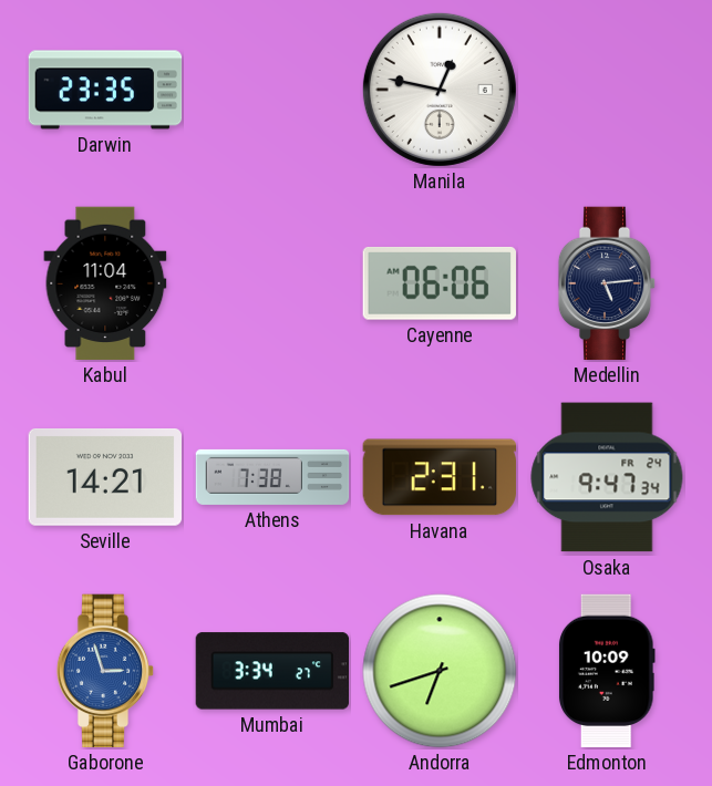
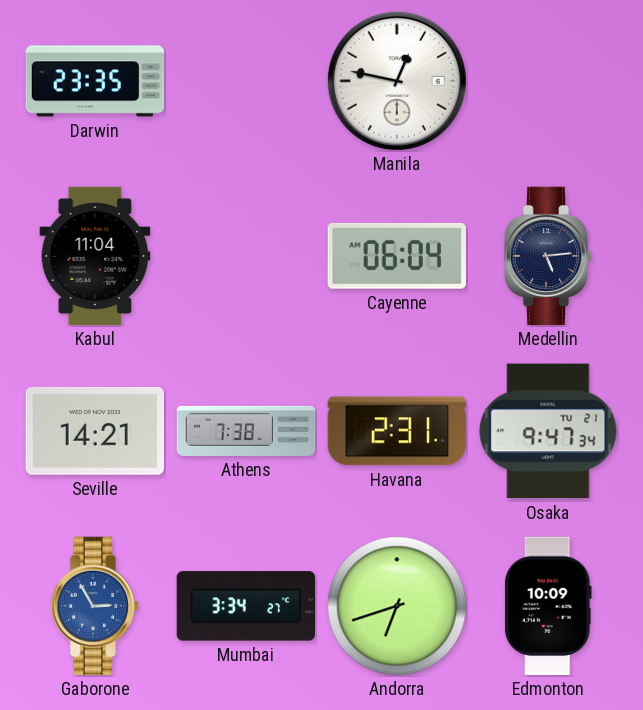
Cayenne: 06:06 -> 06:04 (397, 256)
Osaka date: FR 24 -> TU 21 (548, 431)
Gaborone: 2:57 -> 2:55 (95, 606)
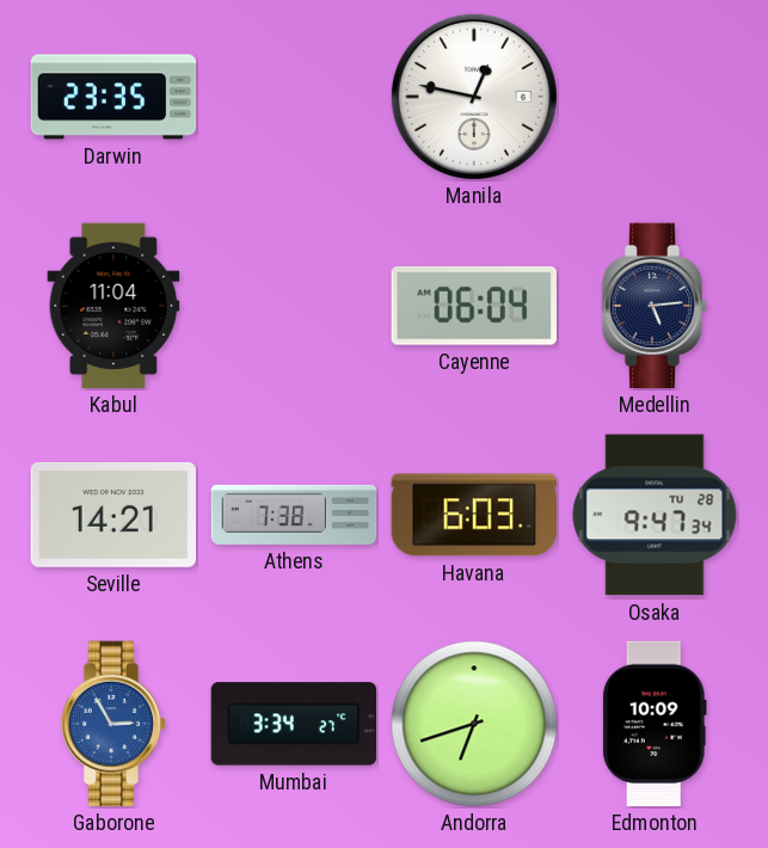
Havana: 2:31 -> 6:03 (473, 515)
Osaka date: TU 21 -> TU 28 (655, 515)
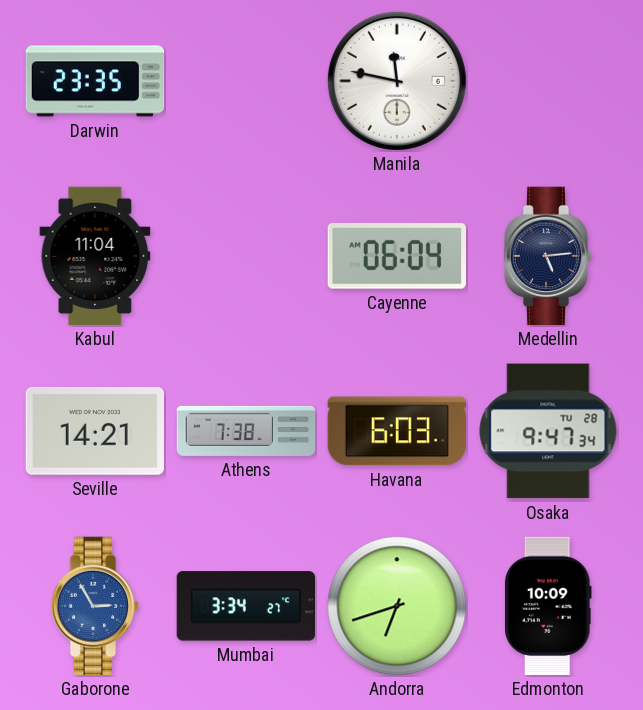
Manila: 12:47 -> 11:47 (397, 81)
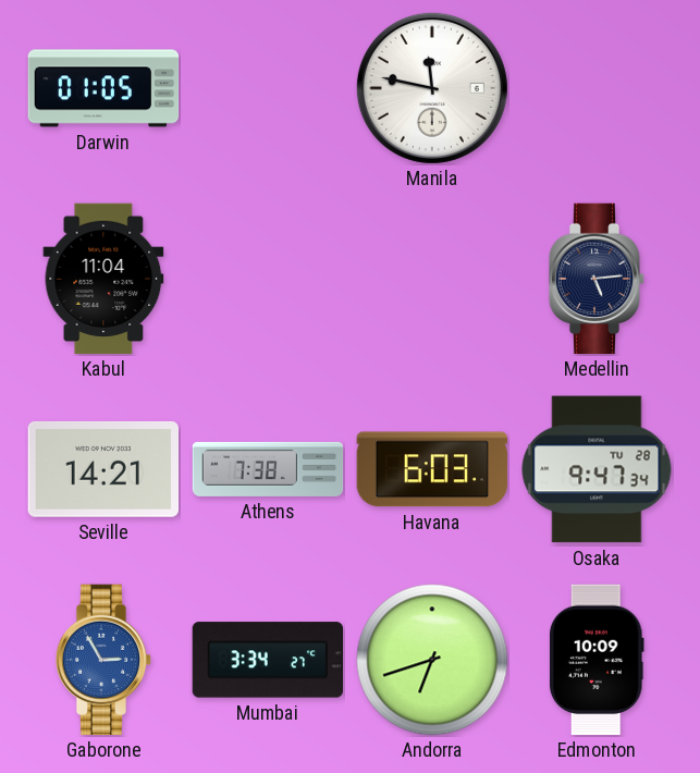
Darwin: 23:35 -> 01:05 (103, 88)
Cayenne: 06:04 -> none (397, 256)
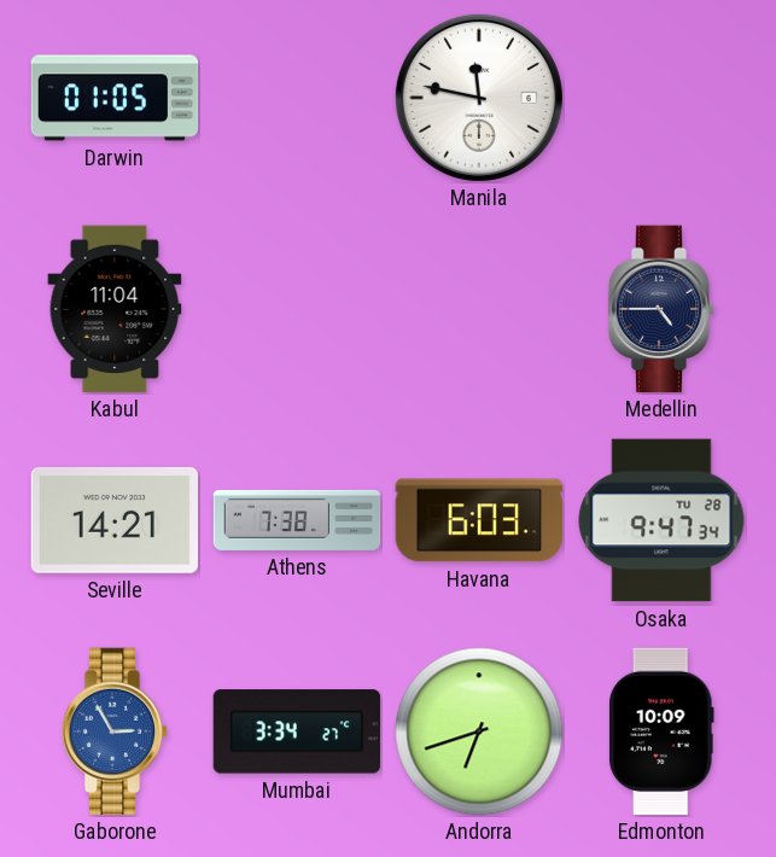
Medellin: 5:14 -> 4:45 (661, 309)
